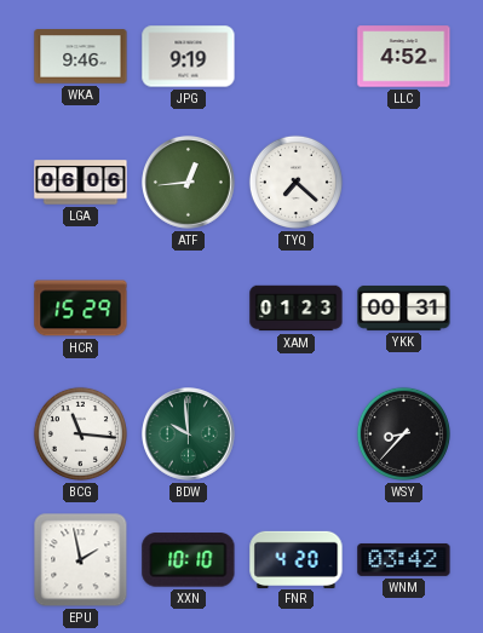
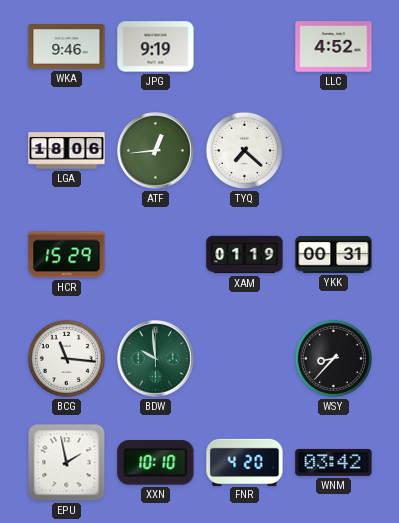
LGA: 06:06 -> 18:06 (67, 151)
XAM: 01:23 -> 01:19 (245, 255)
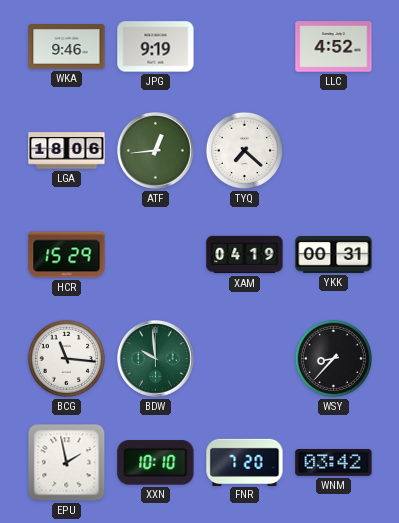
XAM: 01:19 -> 04:19 (245, 255)
FNR: 4:20 -> 7:20 (245, 462)
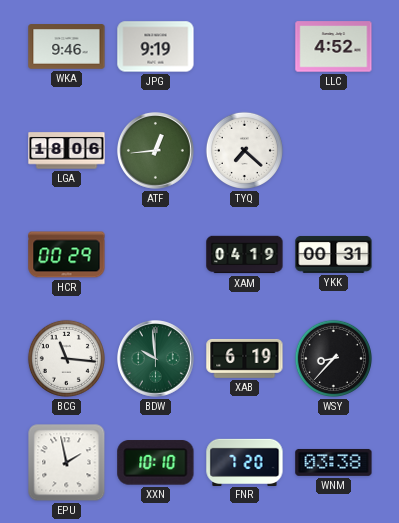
HCR: 15:29 -> 00:29 (67, 255)
XAB: none -> 6:19 (245, 358)
WNM: 03:42 -> 03:38 (334, 462)
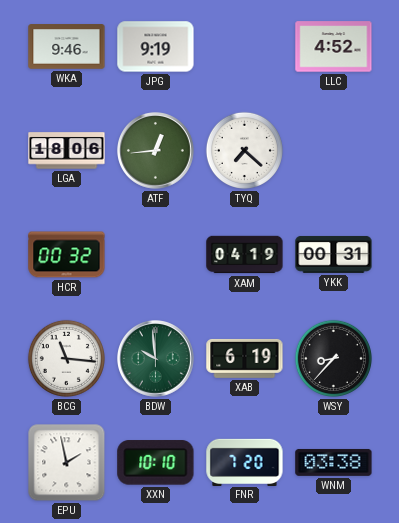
HCR: 00:29 -> 00:32 (67, 255)
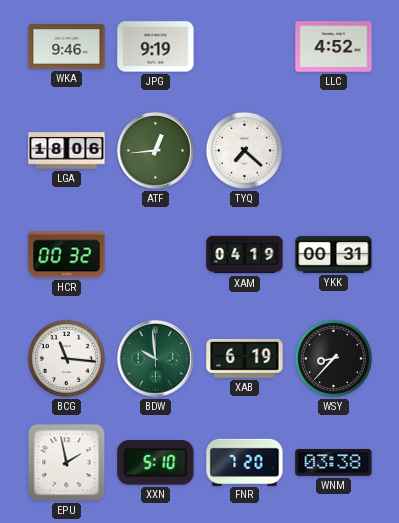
XXN: 10:10 -> 5:10 (156, 463)
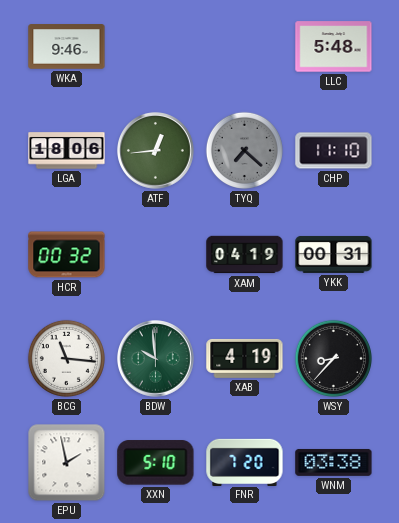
JPG: 9:19 -> none (156, 47)
LLC: 4:52 -> 5:48 (334, 47)
TYQ dial: white -> grey (244, 150)
CHP: none -> 11:10 (334, 151)
XAB: 6:19 -> 4:19 (245, 358)
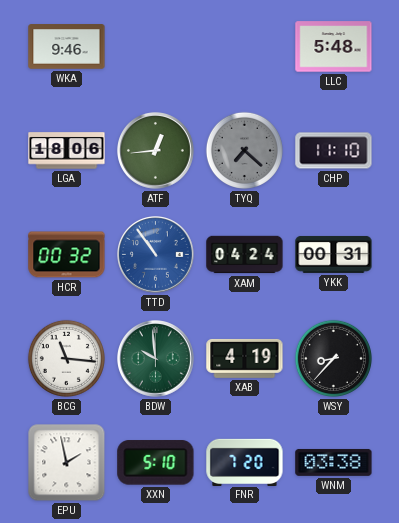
TTD: none -> 10:54 (156, 255)
XAM: 04:19 -> 04:24 (245, 255)
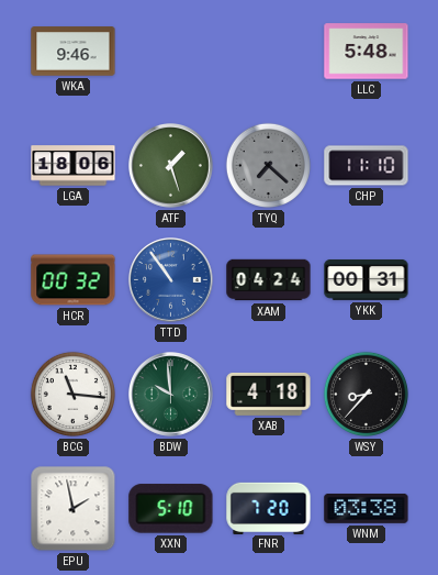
ATF: 12:44 -> 1:27 (171, 166)
XAB: 4:19 -> 4:18 (269, 394)
